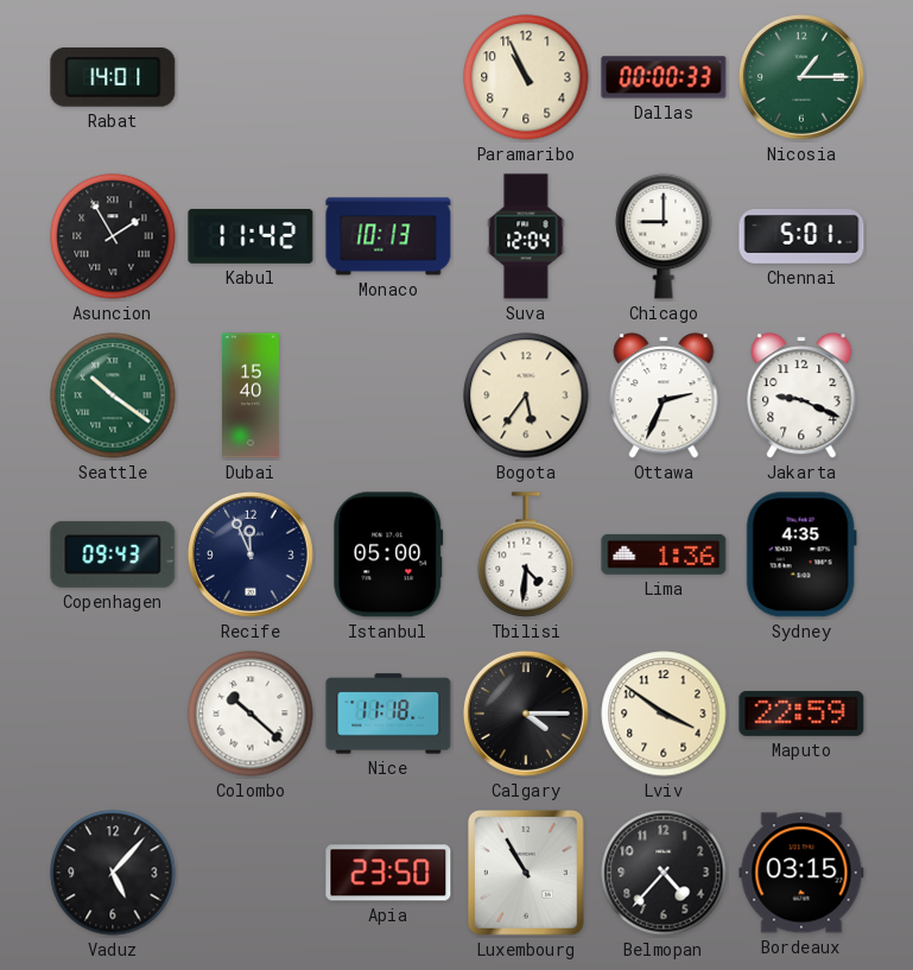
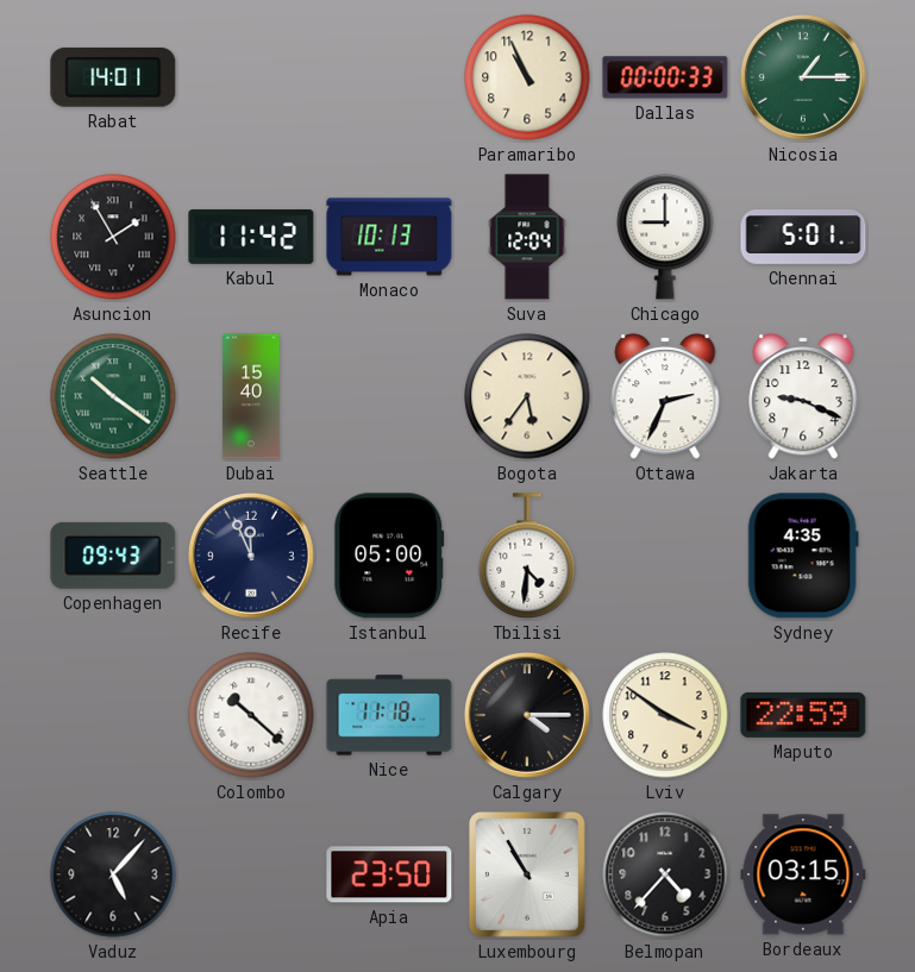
Lima: 1:36 -> none (664, 554)
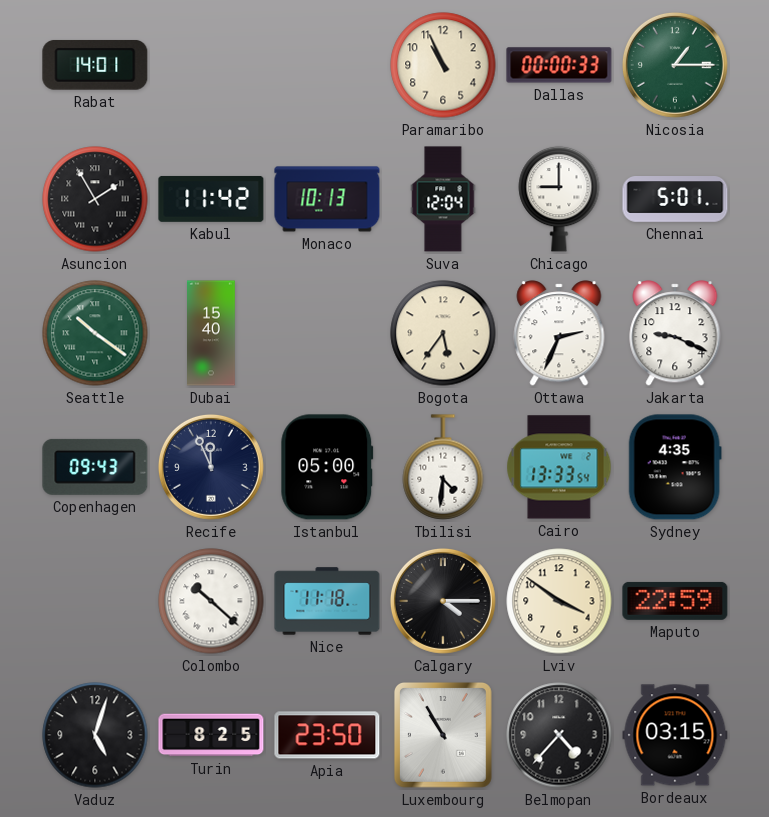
Cairo: none -> 13:33 (559, 467)
Vaduz: 5:07 -> 5:03 (95, 735)
Turin: none -> 8:25 (211, 735)
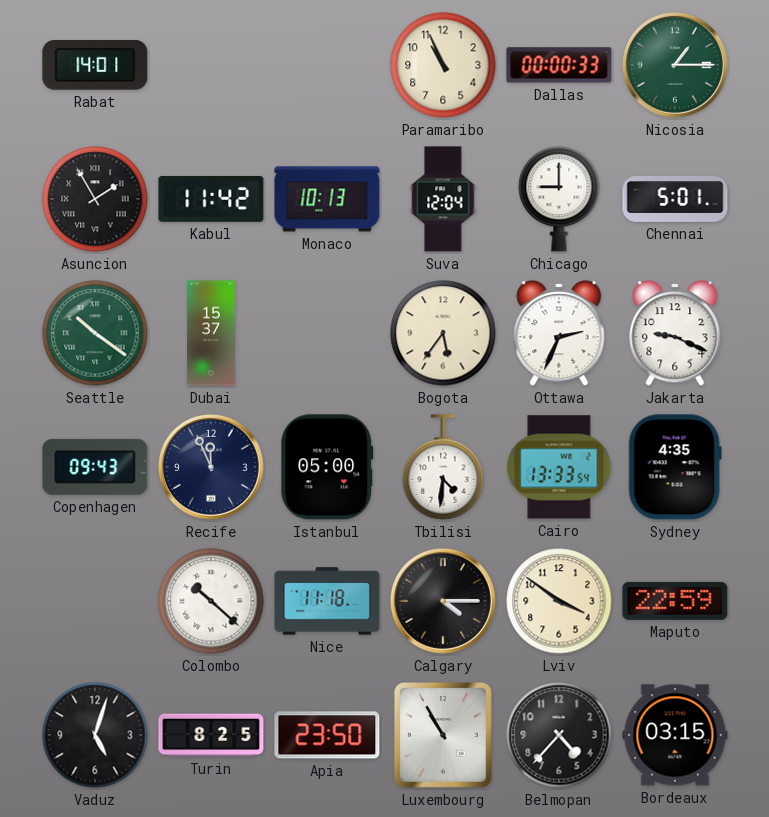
Dubai: 15:40 -> 15:37 (212, 333)
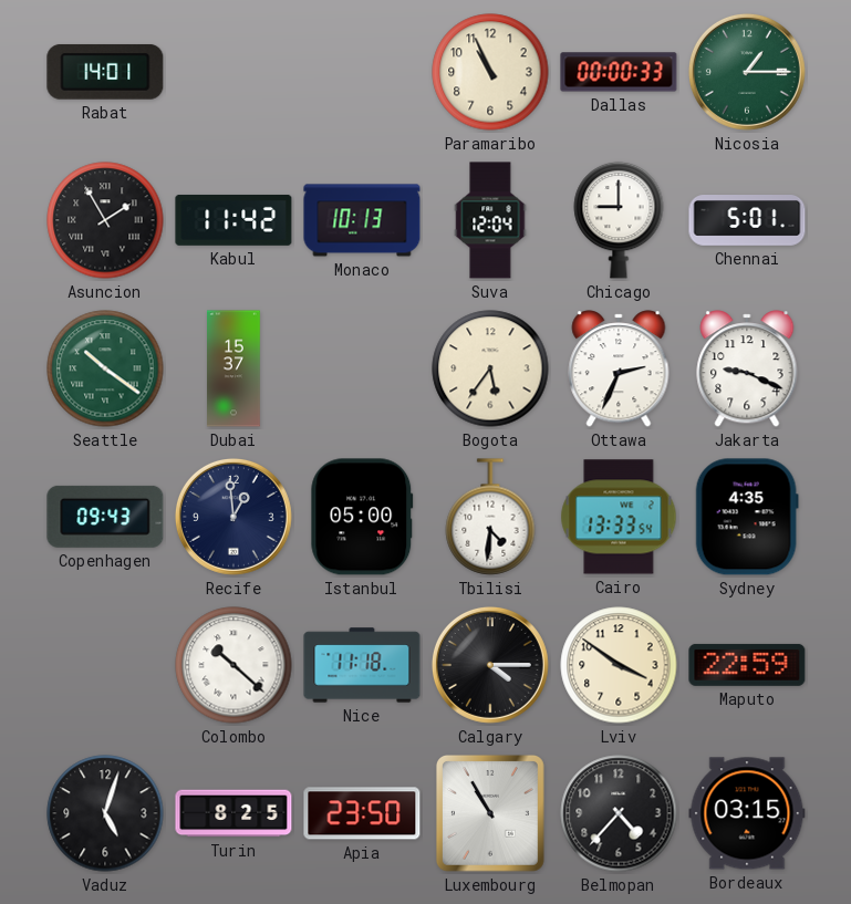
Recife: 11:56 -> 12:59 (233, 517)
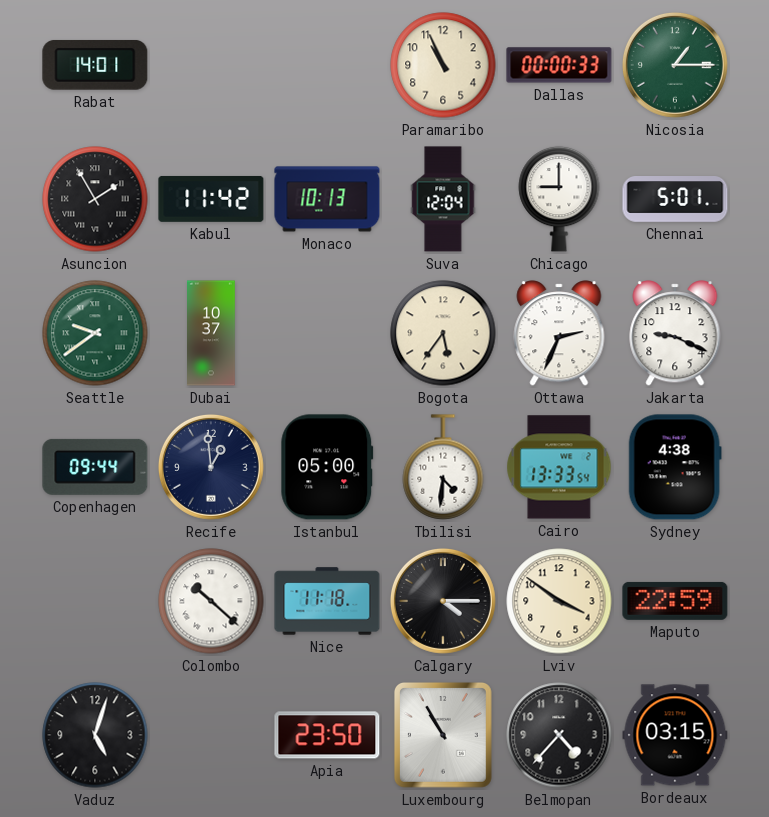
Seattle: 10:21 -> 9:39 (95, 333)
Dubai: 15:37 -> 10:37 (212, 333)
Copenhagen: 09:43 -> 09:44 (95, 467)
Sydney: 4:35 -> 4:38 (675, 467)
Turin: 8:25 -> none (233, 813)
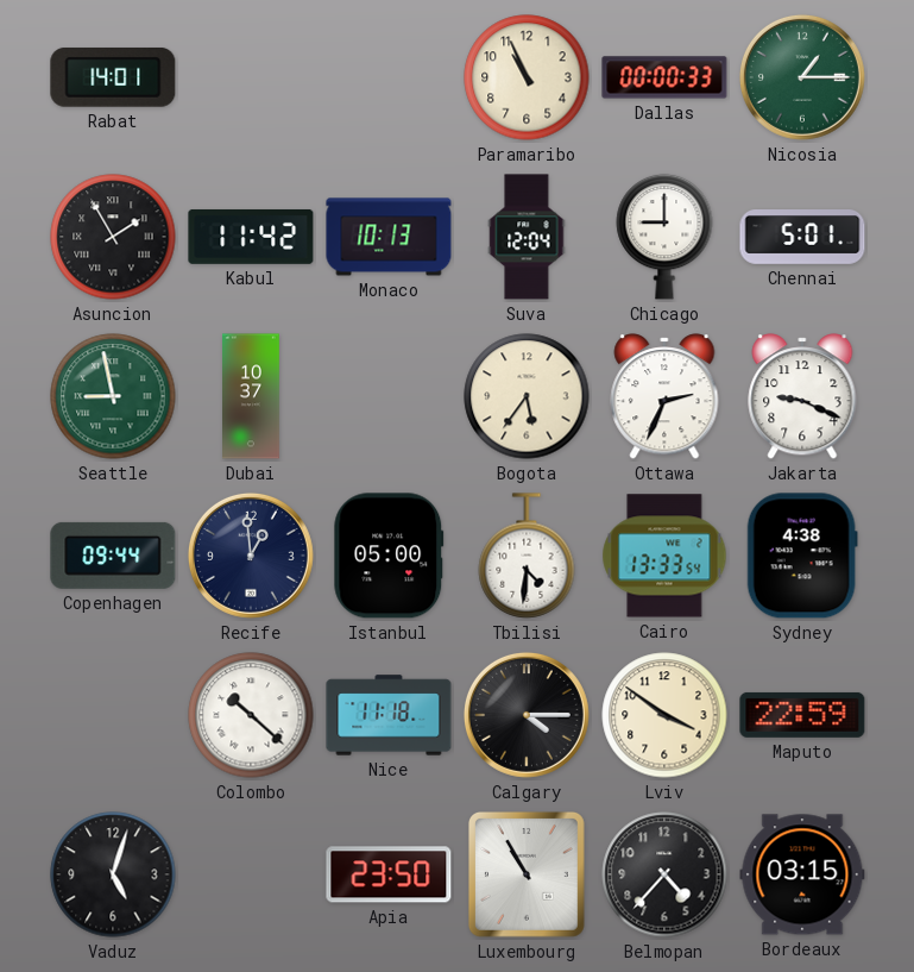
Seattle: 9:39 -> 8:58 (113, 396)
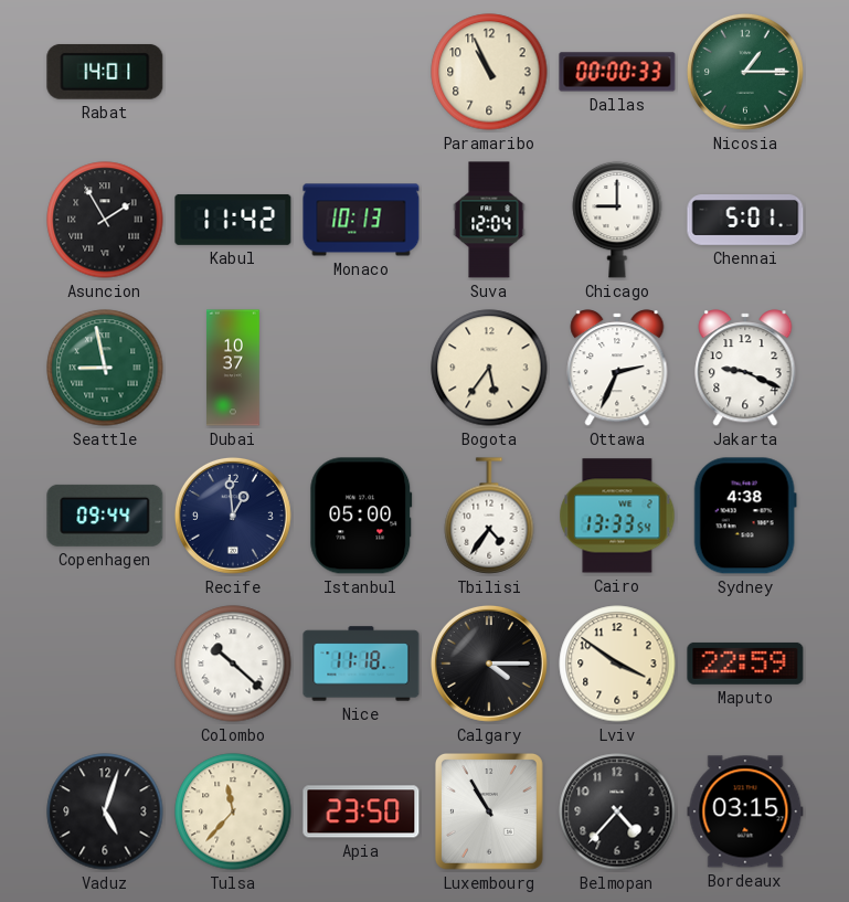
Tbilisi: 4:31 -> 4:36 (489, 516)
Tulsa: none -> 11:37 (233, 811)
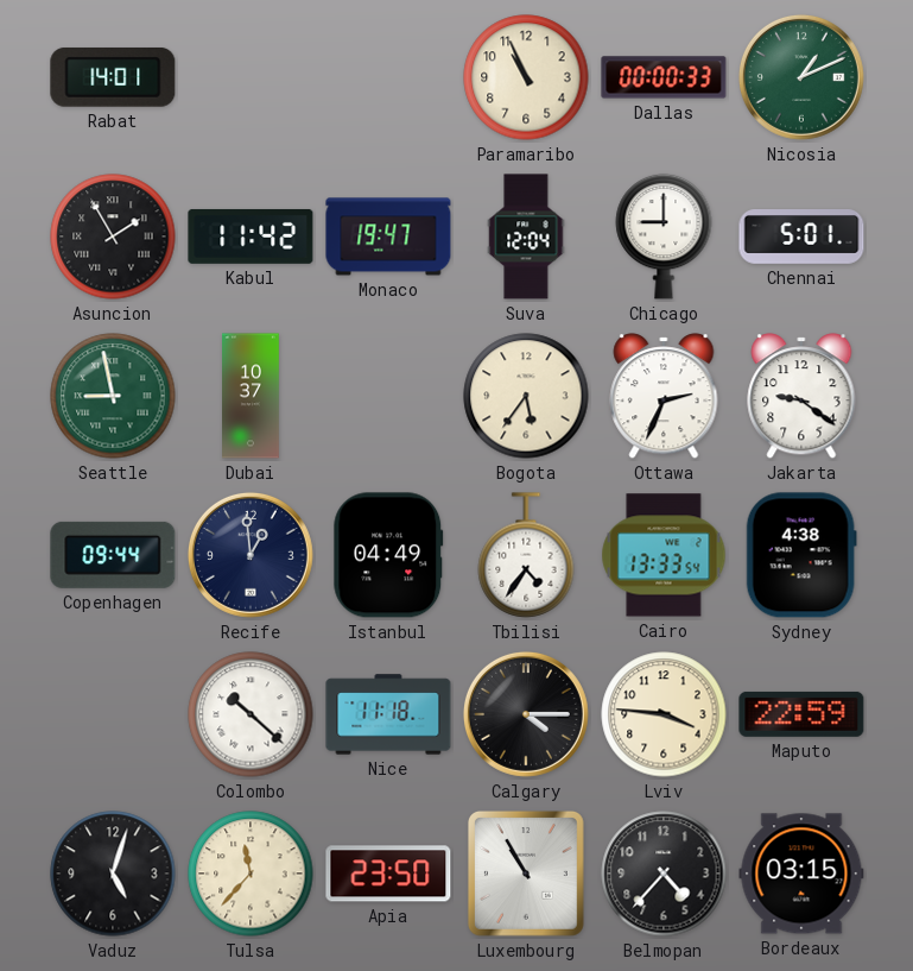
Nicosia: 1:15 -> 1:11 (801, 77)
Monaco: 10:13 -> 19:47 (388, 237)
Jakarta: 9:19 -> 9:21 (801, 396)
Istanbul: 05:00 -> 04:49 (388, 555)
Lviv: 3:51 -> 3:46 (664, 714)
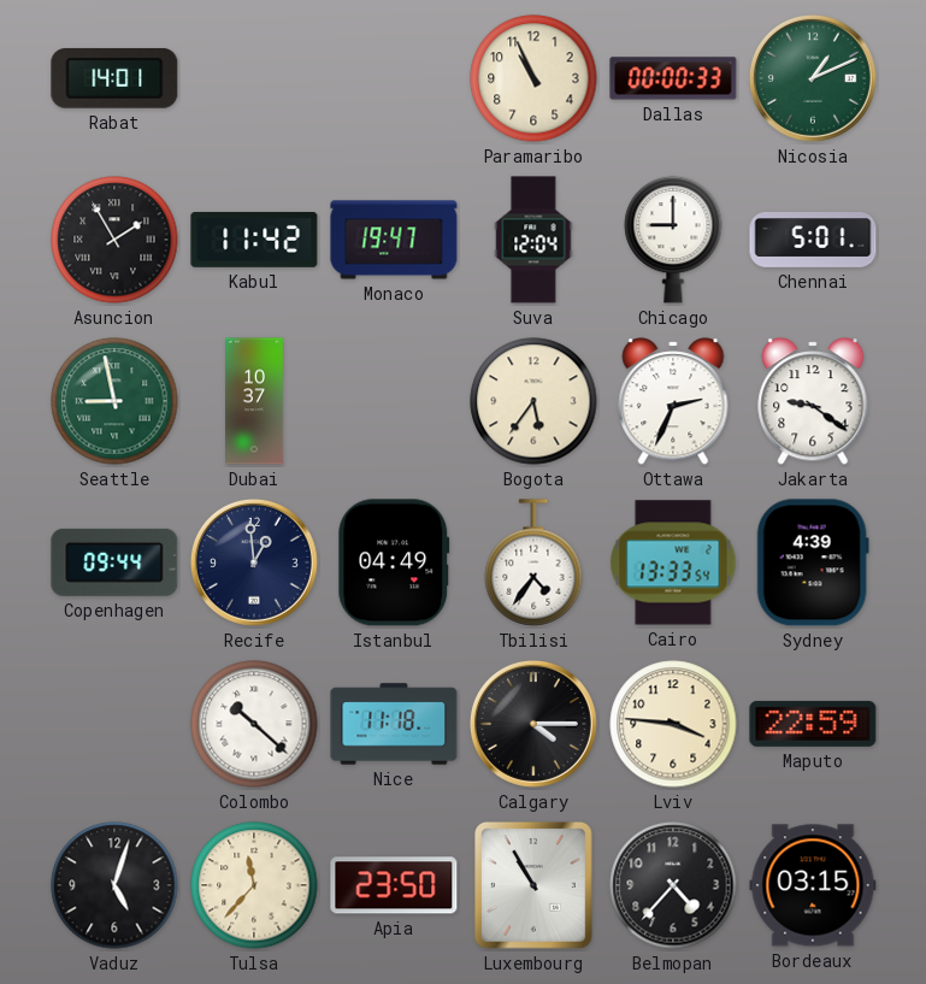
Sydney: 4:38 -> 4:39 (813, 562)
